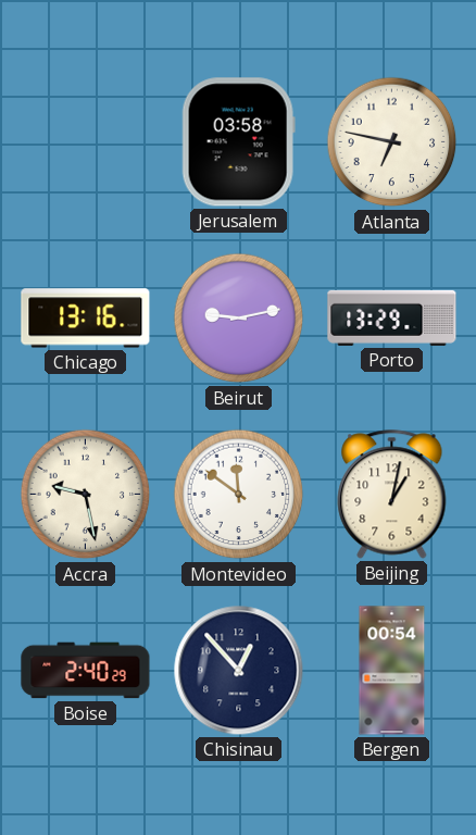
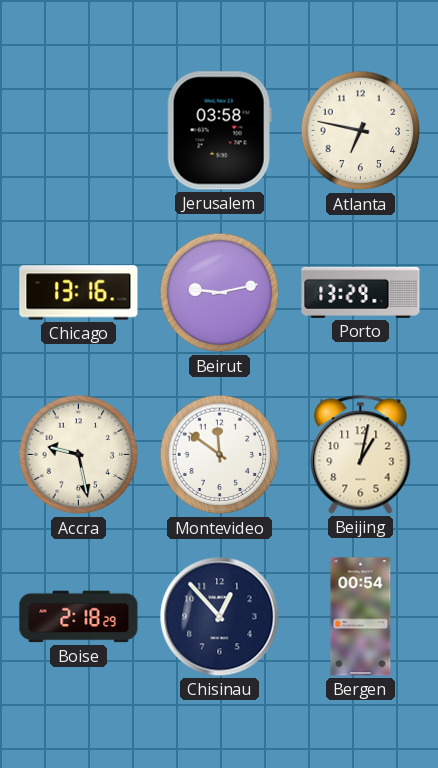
Boise: 2:40 -> 2:18 (79, 617)
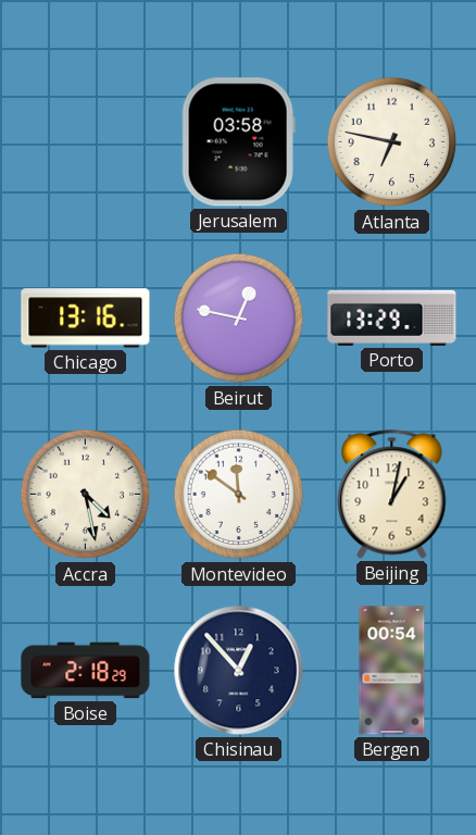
Beirut: 9:13 -> 12:47 (239, 319)
Accra: 9:28 -> 4:28 (86, 495)
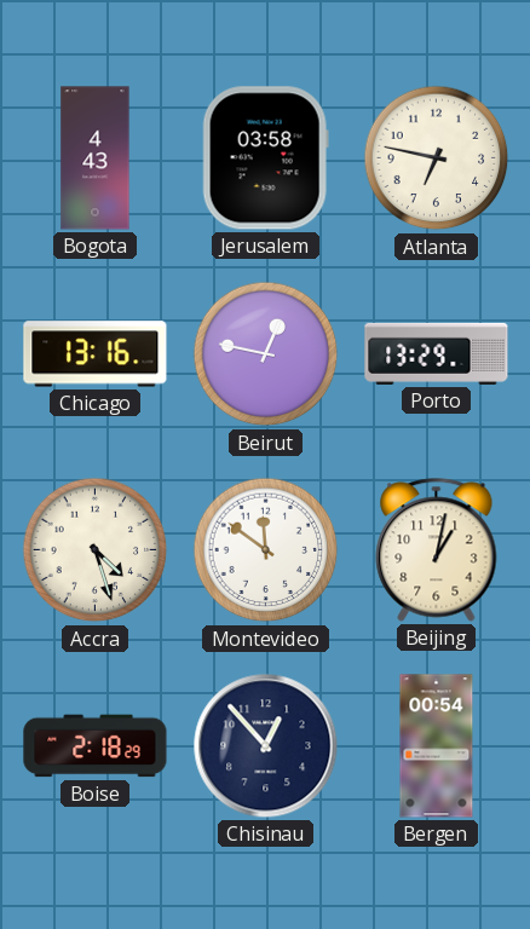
Bogota: none -> 4:43 (96, 158)
Accra: 4:28 -> 4:27 (96, 550)
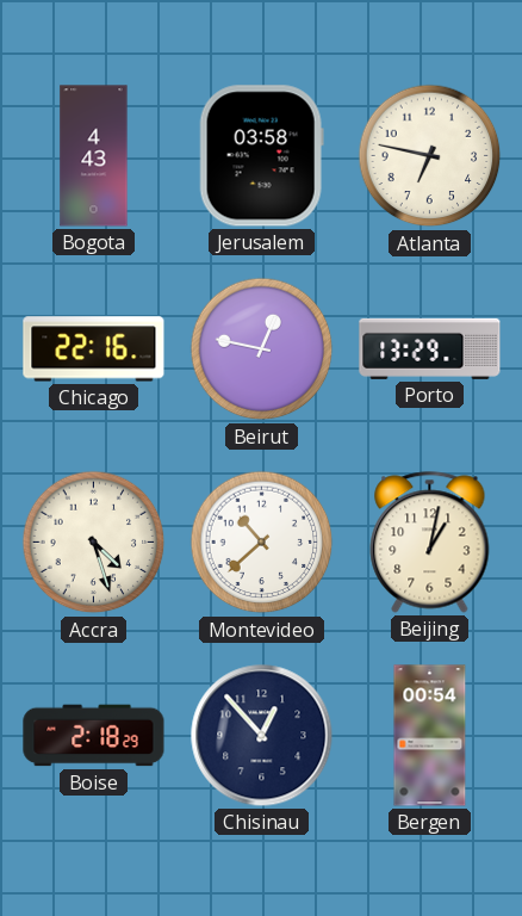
Chicago: 13:16 -> 22:16 (94, 349)
Montevideo: 11:51 -> 10:38 (262, 543)
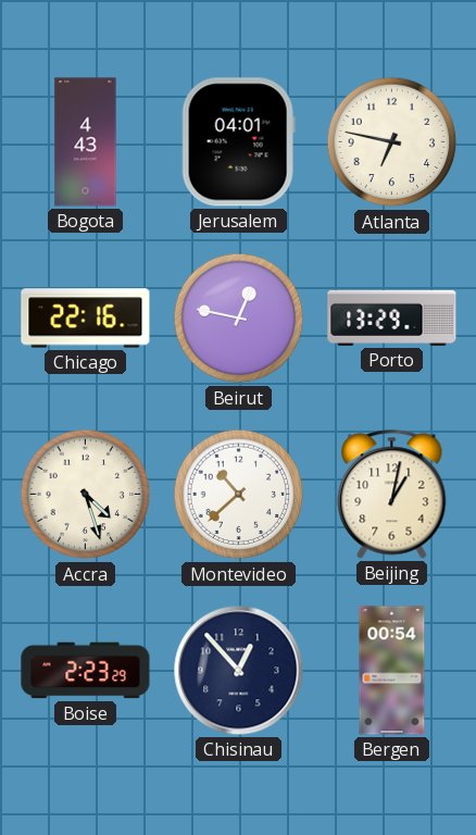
Jerusalem: 03:58 -> 04:01 (238, 142)
Boise: 2:18 -> 2:23 (86, 671)
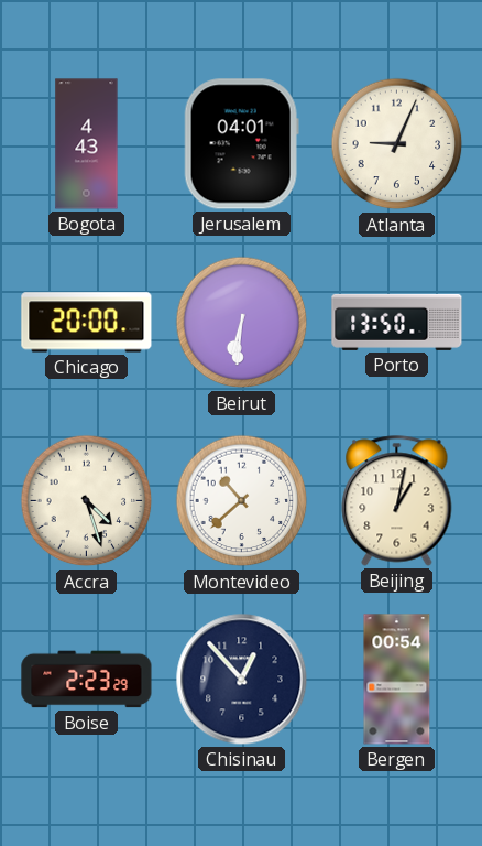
Atlanta: 6:47 -> 9:04 (397, 144)
Chicago: 22:16 -> 20:00 (87, 323)
Beirut: 12:47 -> 6:31 (242, 323)
Porto: 13:29 -> 13:50 (397, 322)
